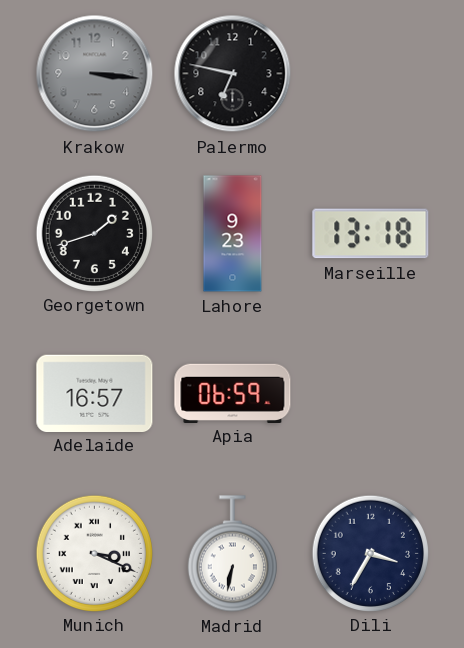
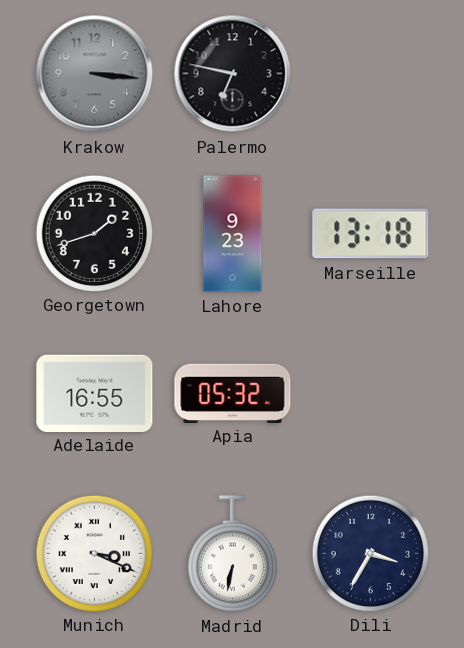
Adelaide: 16:57 -> 16:55 (95, 393)
Apia: 06:59 -> 05:32 (233, 393)
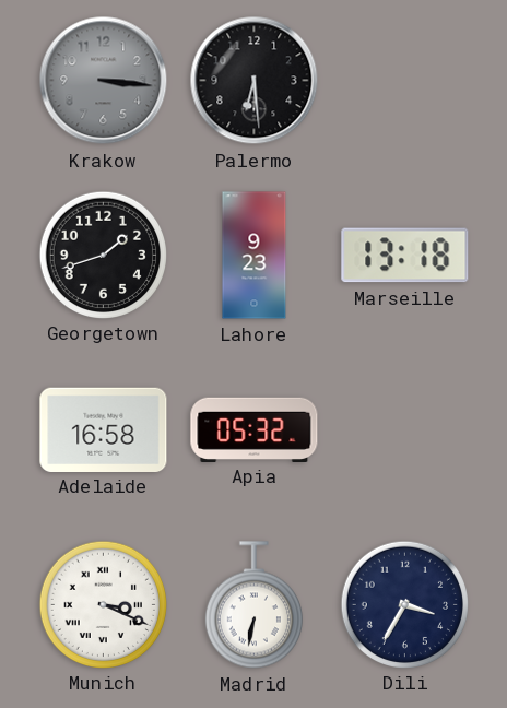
Palermo: 6:47 -> 6:29 (255, 81)
Adelaide: 16:55 -> 16:58 (104, 429)
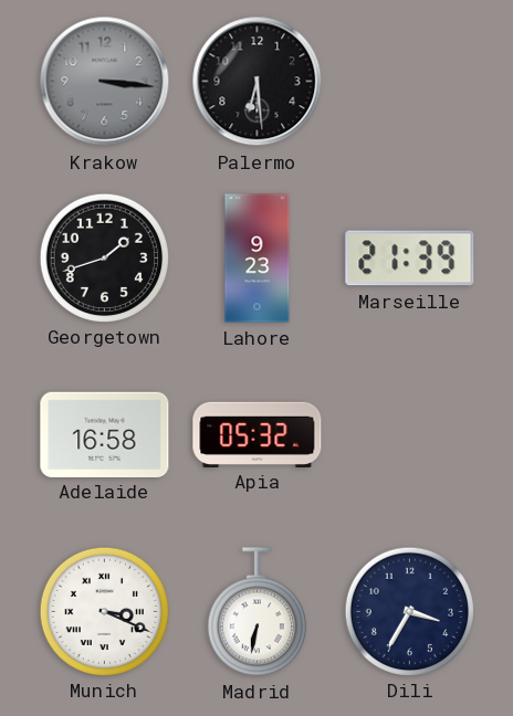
Marseille: 13:18 -> 21:39 (410, 259)
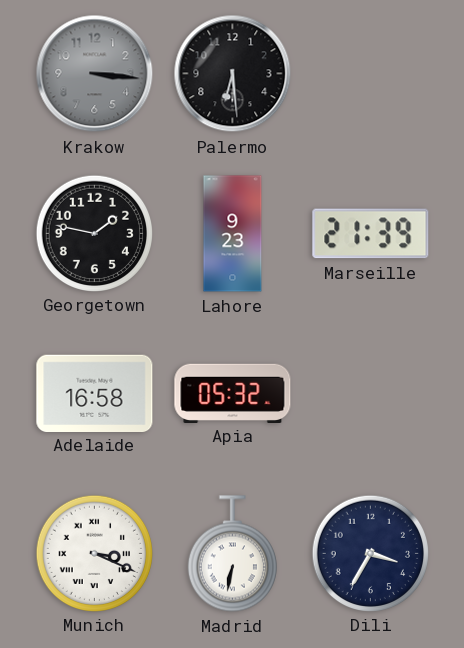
Georgetown: 1:42 -> 1:47 (94, 233)
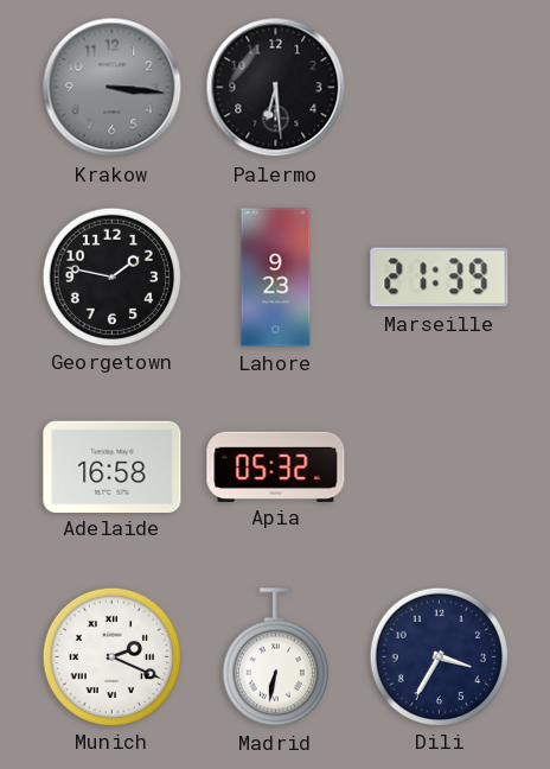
Munich: 3:19 -> 2:19 (111, 656)
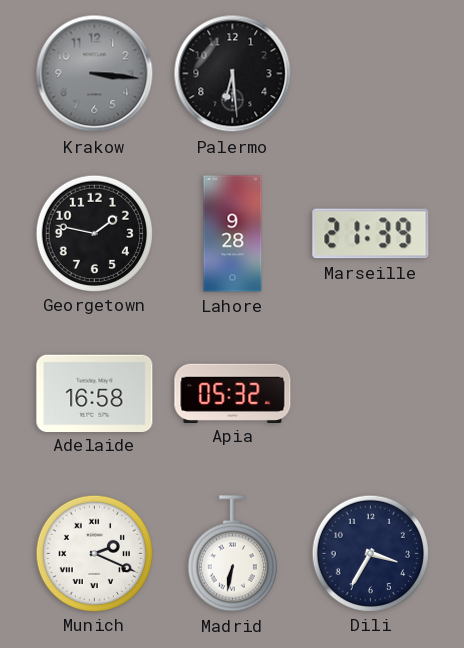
Lahore: 9:23 -> 9:28 (233, 234)
